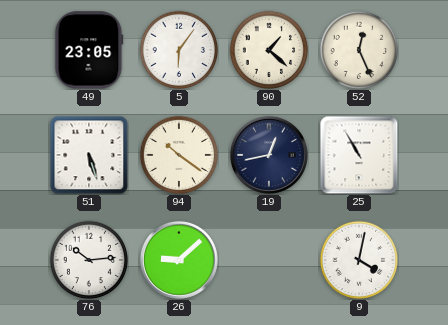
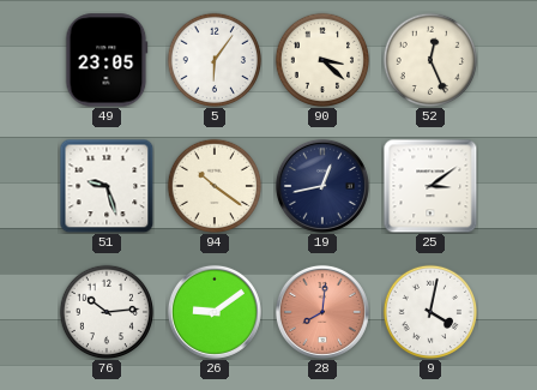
90: 1:22 -> 3:22 (322, 60)
51: 5:27 -> 9:27 (107, 186)
25: 10:55 -> 3:09 (430, 186)
26: 9:08 -> 9:09 (215, 312)
28: none -> 8:01 (322, 312)
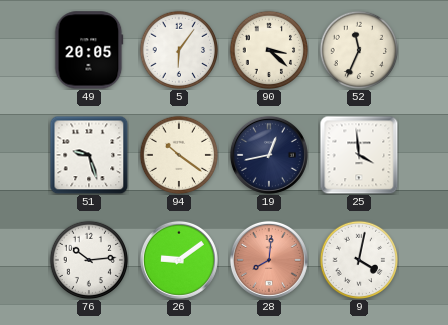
49: 23:05 -> 20:05 (89, 50)
52: 12:26 -> 11:34 (359, 50)
25: 3:09 -> 3:59 (359, 155)
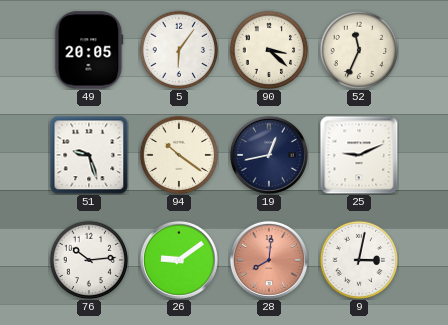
25: 3:59 -> 9:11 (359, 155)
9: 4:02 -> 3:02 (359, 260)
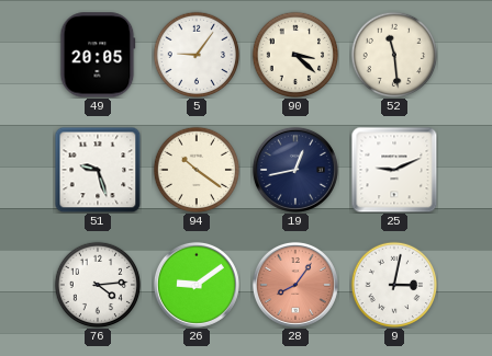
5: 6:06 -> 9:06 (197, 55)
52: 11:34 -> 11:29 (394, 55)
76: 10:14 -> 4:14 (98, 285)
28: 8:01 -> 8:06 (295, 285)
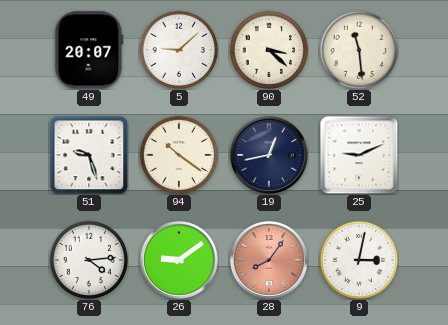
49: 20:05 -> 20:07 (89, 50)
5: 9:06 -> 9:08 (179, 50)
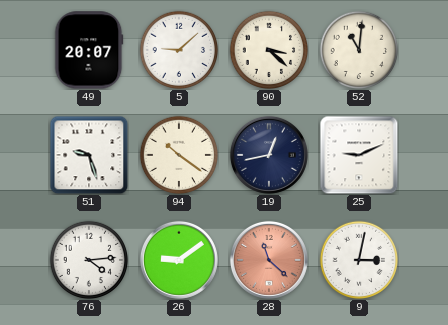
52: 11:29 -> 11:01 (359, 50)
28: 8:06 -> 11:22 (269, 260)
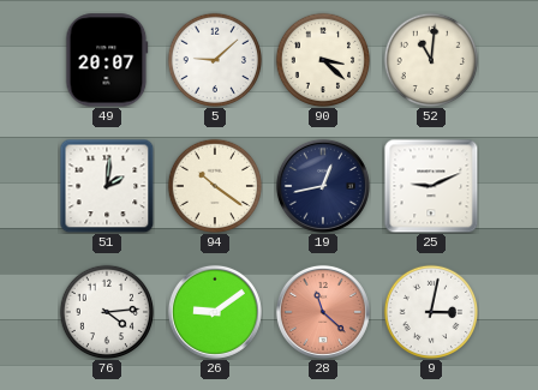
51: 9:27 -> 2:01 (107, 186)
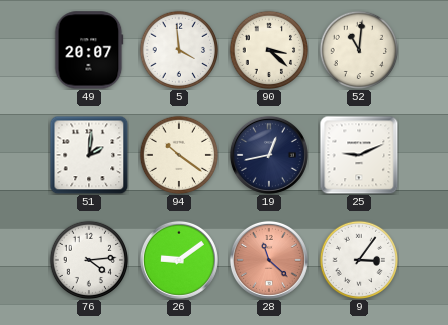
5: 9:08 -> 3:59 (179, 50)
9: 3:02 -> 3:06 (359, 260)
